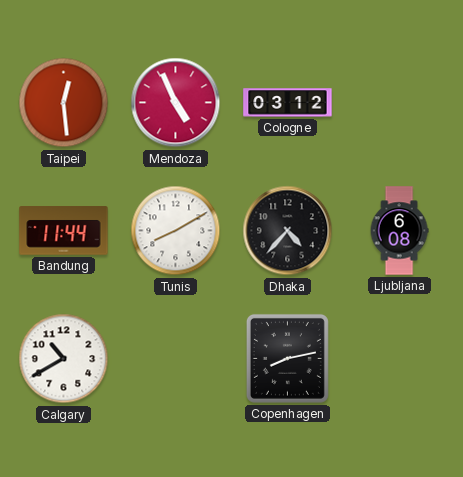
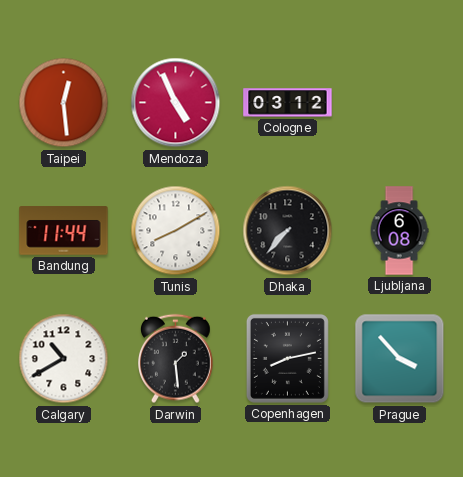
Dhaka: 4:37 -> 7:37 (288, 231)
Darwin: none -> 1:29 (176, 359)
Prague: none -> 3:53 (400, 359)
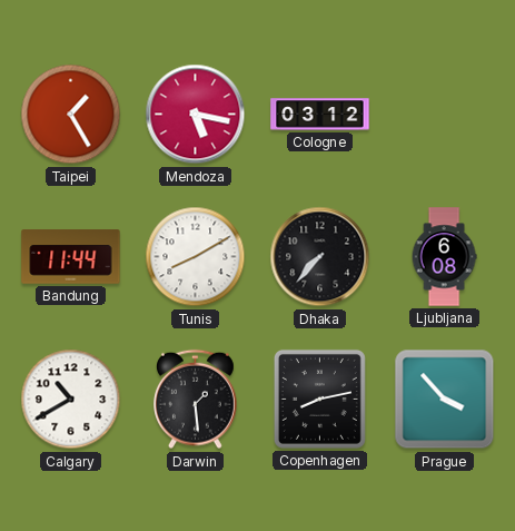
Taipei: 12:29 -> 1:25 (71, 115)
Mendoza: 4:56 -> 5:17 (196, 115)
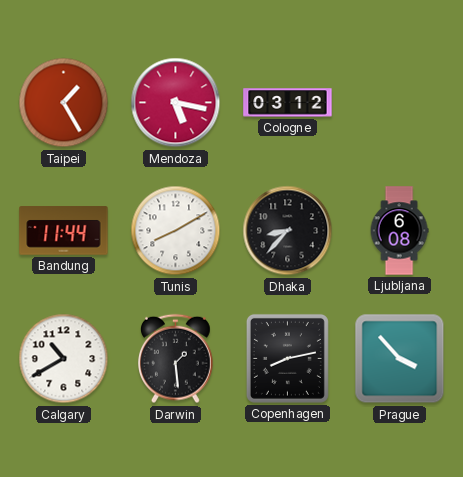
Dhaka: 7:37 -> 8:37 (288, 231)
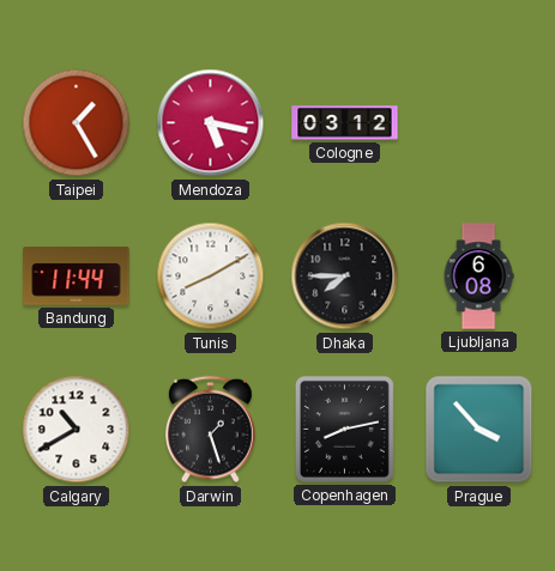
Dhaka: 8:37 -> 7:45 (345, 277)
Darwin: 1:29 -> 1:27 (211, 430)
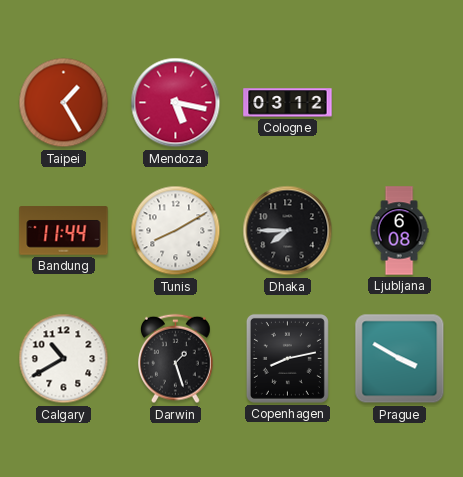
Prague: 3:53 -> 3:50 (400, 359)
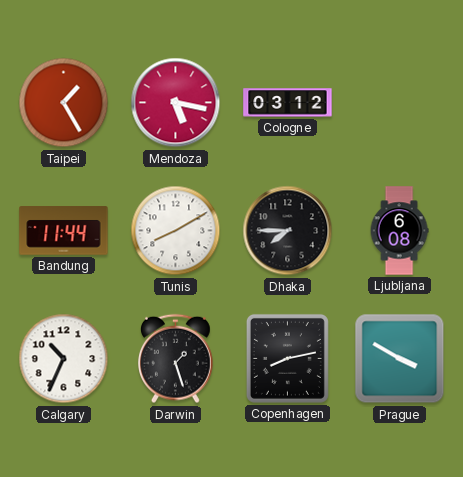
Calgary: 10:40 -> 10:34 (64, 359)
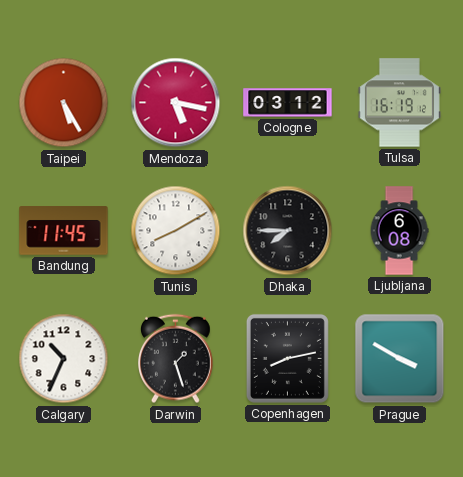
Taipei: 1:25 -> 5:25 (64, 103)
Tulsa: none -> 16:19 (399, 103)
Bandung: 11:44 -> 11:45 (64, 231)
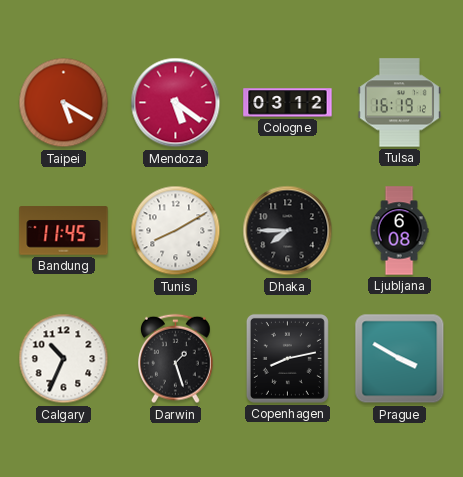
Taipei: 5:25 -> 5:20 (64, 103)
Mendoza: 5:17 -> 5:21 (176, 103)
